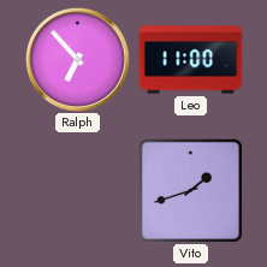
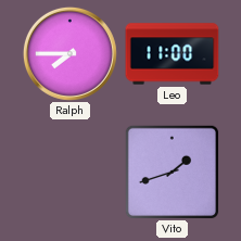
Ralph: 6:53 -> 7:45 (69, 53)
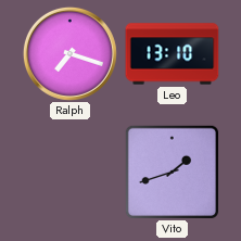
Ralph: 7:45 -> 7:18 (69, 53)
Leo: 11:00 -> 13:10 (173, 54)
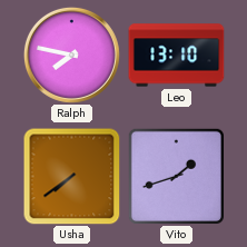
Ralph: 7:18 -> 7:47 (71, 55)
Usha: none -> 7:39 (72, 177)
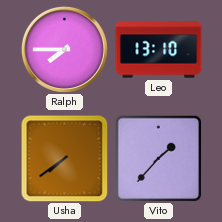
Ralph: 7:47 -> 7:45 (64, 49)
Vito: 1:42 -> 1:37 (158, 158)
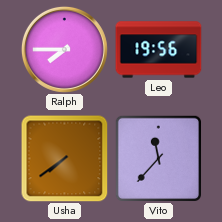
Leo: 13:10 -> 19:56 (159, 50)
Vito: 1:37 -> 11:37 (158, 158)
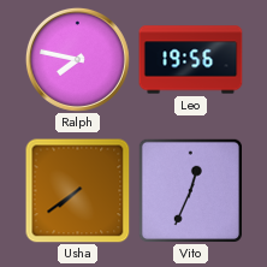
Ralph: 7:45 -> 7:47 (77, 59)
Vito: 11:37 -> 12:34 (190, 190)
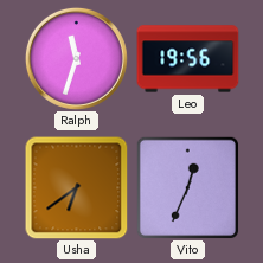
Ralph: 7:47 -> 11:33 (76, 58)
Usha: 7:39 -> 6:39 (77, 188)
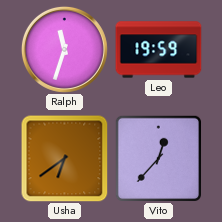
Leo: 19:56 -> 19:59 (159, 50)
Vito: 12:34 -> 12:37 (158, 158)
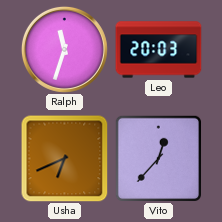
Leo: 19:59 -> 20:03 (159, 50)
Usha: 6:39 -> 6:41 (65, 159)
